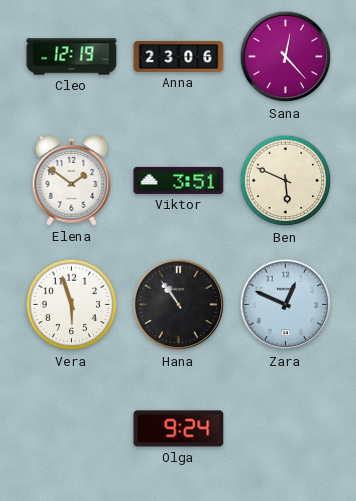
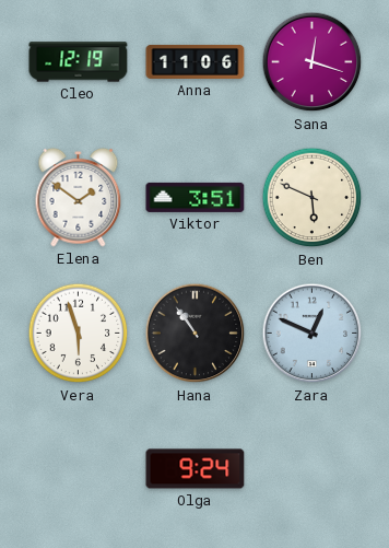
Anna: 23:06 -> 11:06 (196, 61)
Sana: 12:23 -> 12:18 (313, 62)
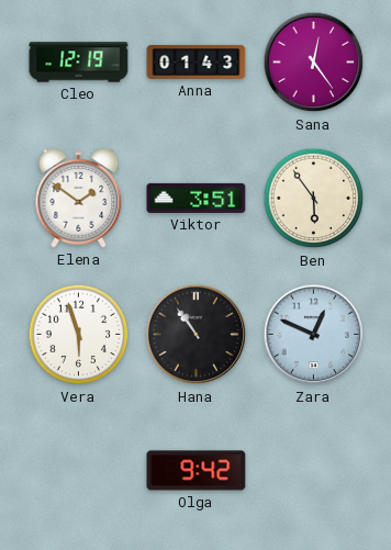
Anna: 11:06 -> 01:43 (197, 61)
Sana: 12:18 -> 12:24 (314, 63)
Ben: 5:49 -> 5:54 (314, 199)
Olga: 9:24 -> 9:42 (197, 471)
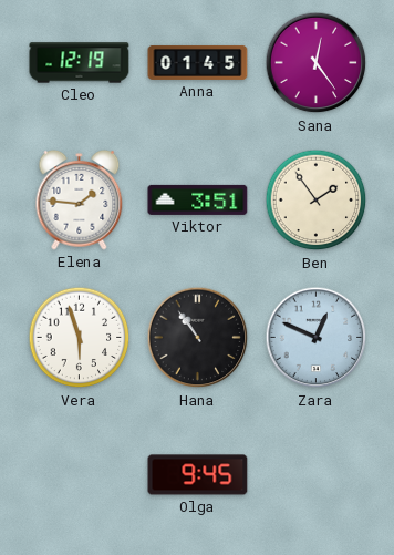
Anna: 01:43 -> 01:45 (198, 62)
Elena: 1:51 -> 1:46 (80, 201)
Ben: 5:54 -> 1:54 (317, 201)
Olga: 9:42 -> 9:45 (198, 475)
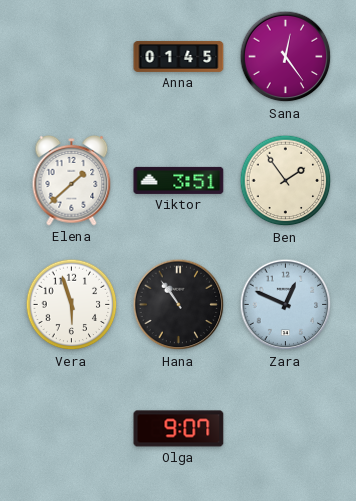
Cleo: 12:19 -> none (80, 63)
Elena: 1:46 -> 1:38 (72, 181)
Olga: 9:45 -> 9:07 (179, 429)
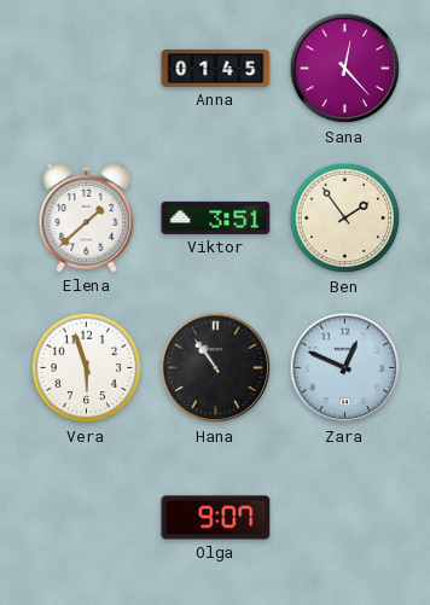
Sana: 12:24 -> 12:23 (345, 69)
